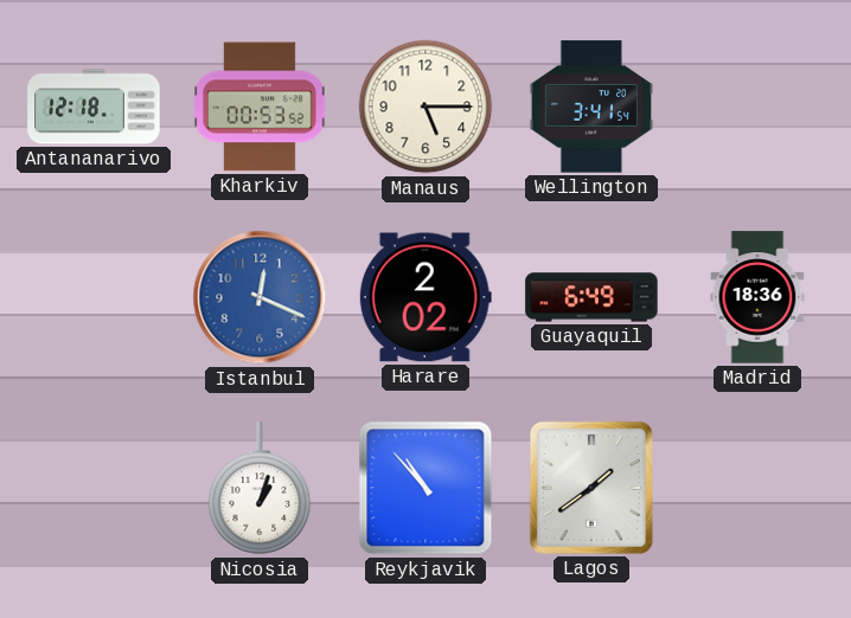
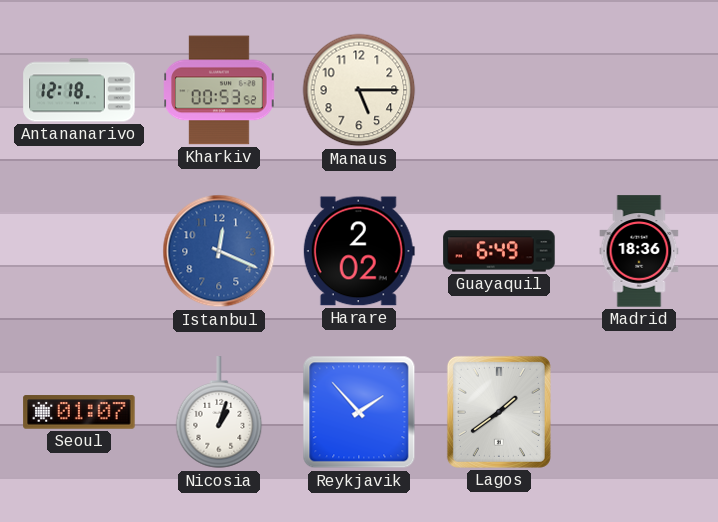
Wellington: 3:41 -> none (590, 107)
Seoul: none -> 01:07 (79, 412)
Reykjavik: 10:53 -> 1:53 (359, 412)
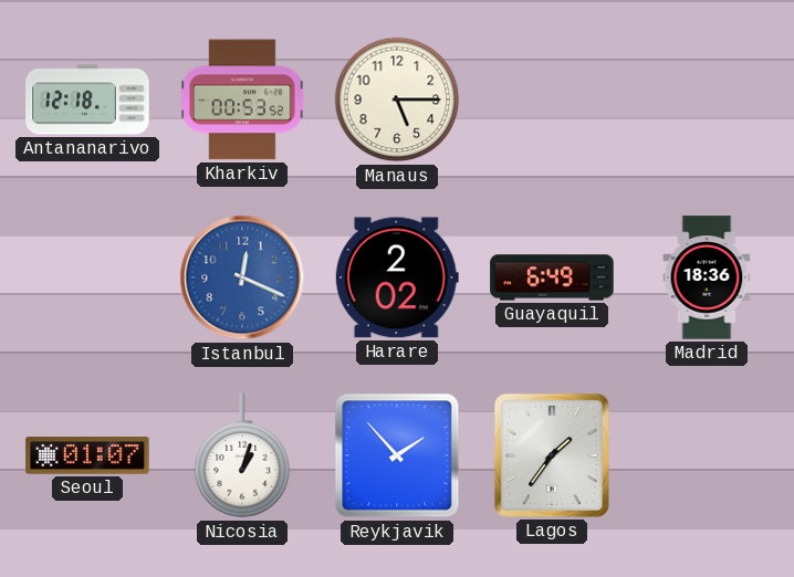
Lagos: 1:39 -> 1:36 (552, 455)
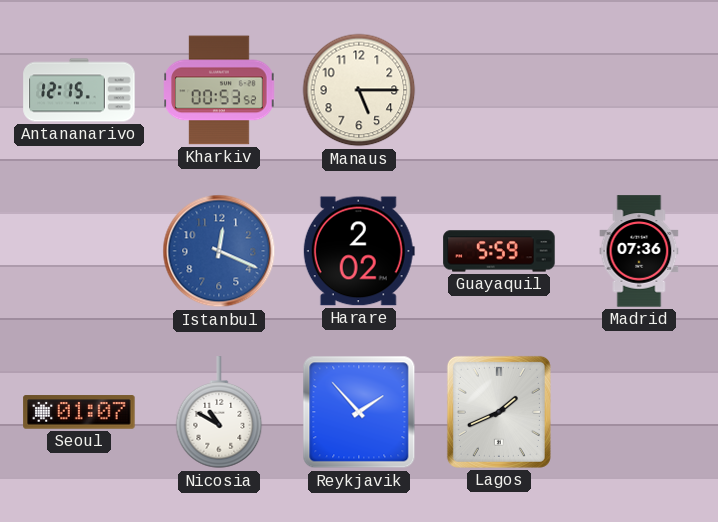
Antananarivo: 12:18 -> 12:15 (79, 90)
Guayaquil: 6:49 -> 5:59 (499, 251)
Madrid: 18:36 -> 07:36 (639, 251)
Nicosia: 1:03 -> 10:50 (219, 413)
Lagos: 1:36 -> 1:41 (499, 412)
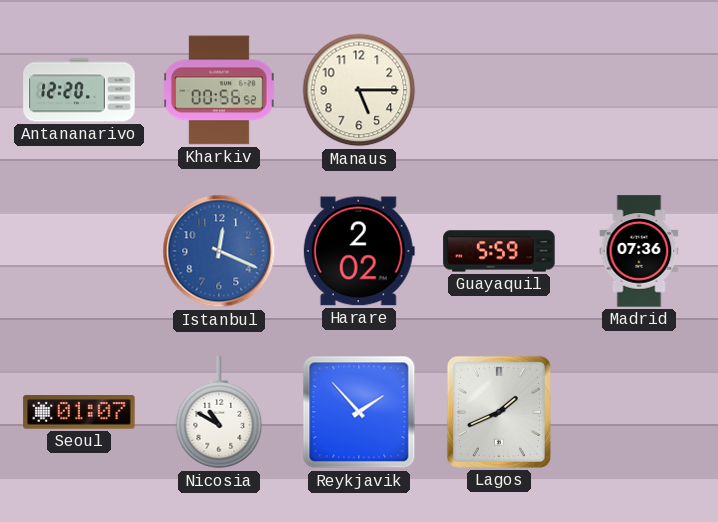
Antananarivo: 12:15 -> 12:20 (79, 90)
Kharkiv: 00:53 -> 00:56 (219, 90)
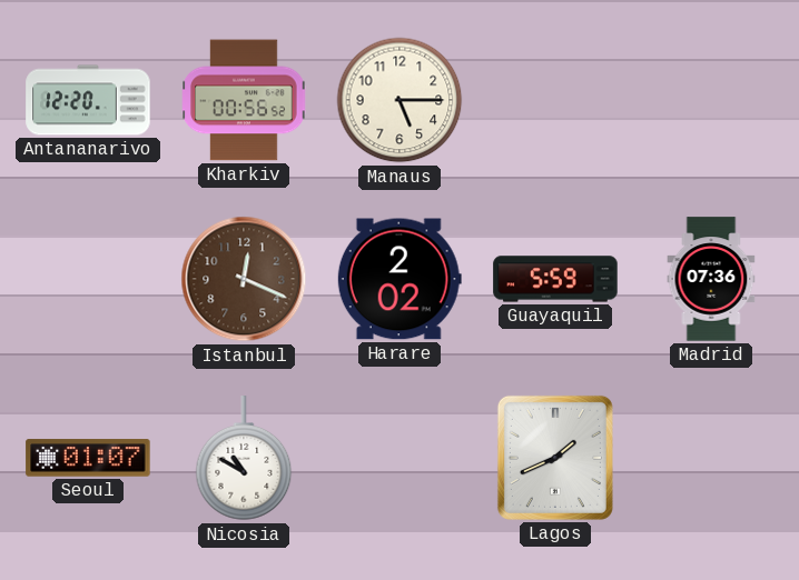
Istanbul dial: blue -> brown (244, 279)
Reykjavik: 1:53 -> none (359, 412)
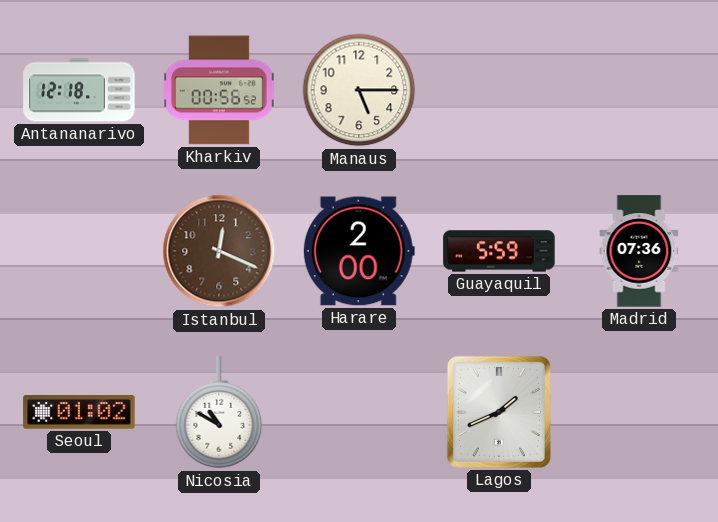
Antananarivo: 12:20 -> 12:18 (79, 90)
Harare: 2:02 -> 2:00 (359, 251)
Seoul: 01:07 -> 01:02 (79, 412)
